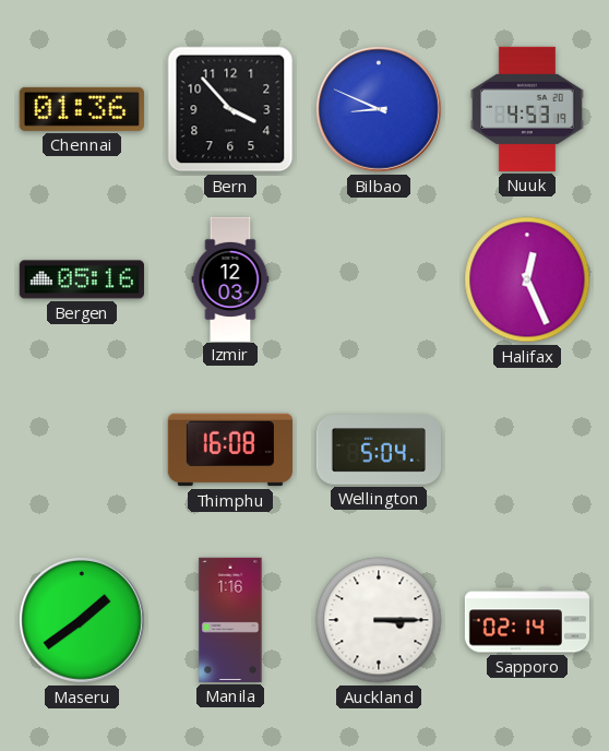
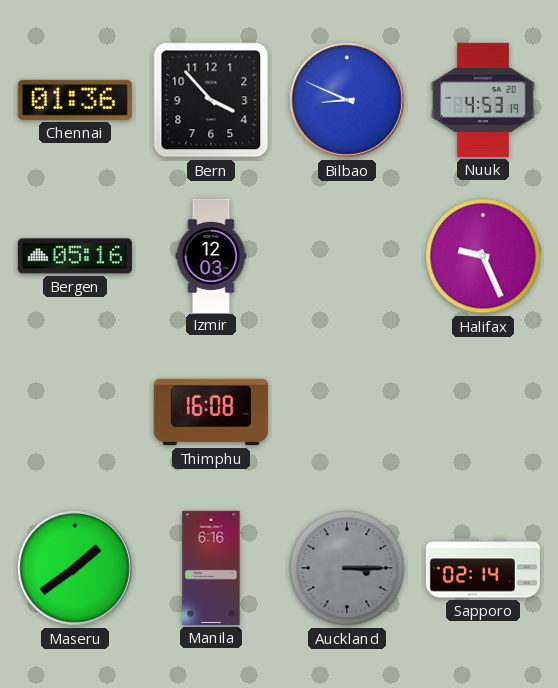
Halifax: 12:26 -> 9:26 (483, 256)
Wellington: 5:04 -> none (378, 450)
Manila: 1:16 -> 6:16 (211, 568)
Auckland dial: white -> grey (347, 568)
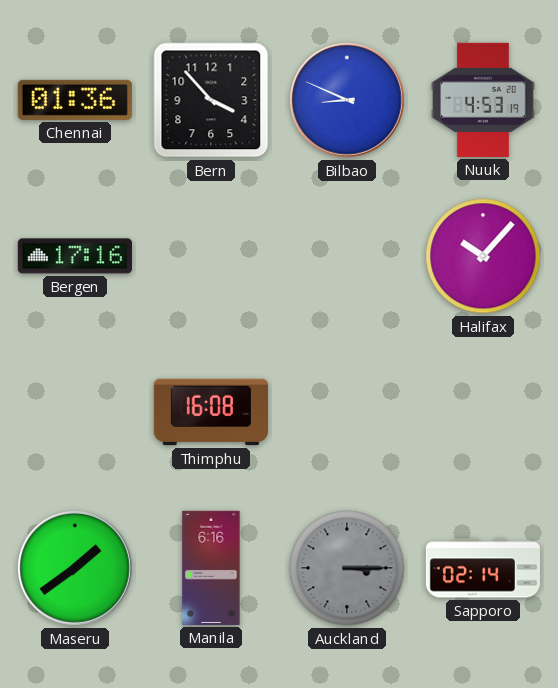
Bergen: 05:16 -> 17:16 (75, 256)
Izmir: 12:03 -> none (211, 255)
Halifax: 9:26 -> 10:07 (483, 256)
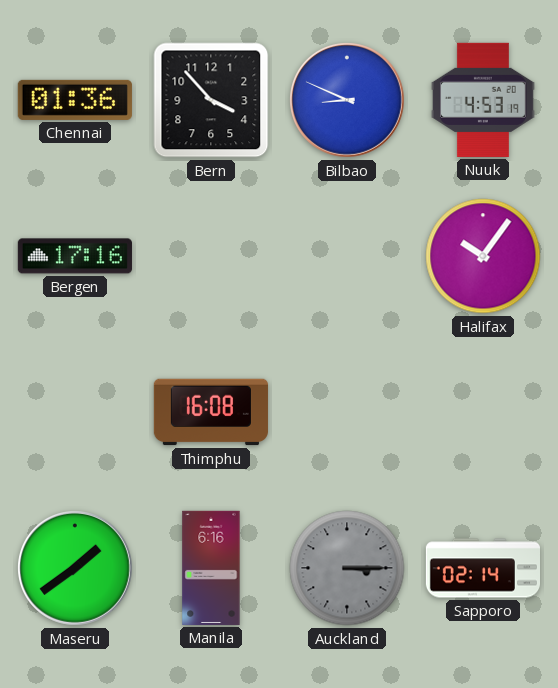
Halifax: 10:07 -> 10:06 (483, 256)
